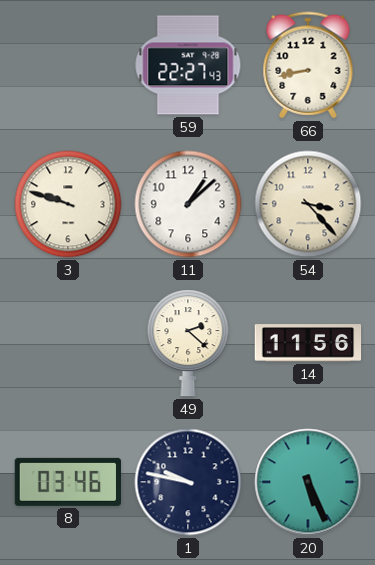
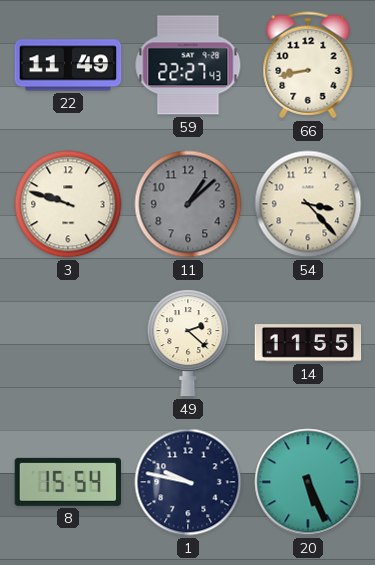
22: none -> 11:49 (68, 65)
11 dial: white -> grey (188, 204)
14: 11:56 -> 11:55 (308, 343)
8: 03:46 -> 15:54 (67, 482)
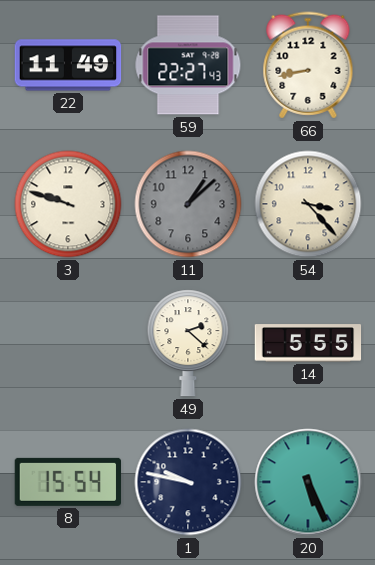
14: 11:55 -> 5:55 (308, 343)
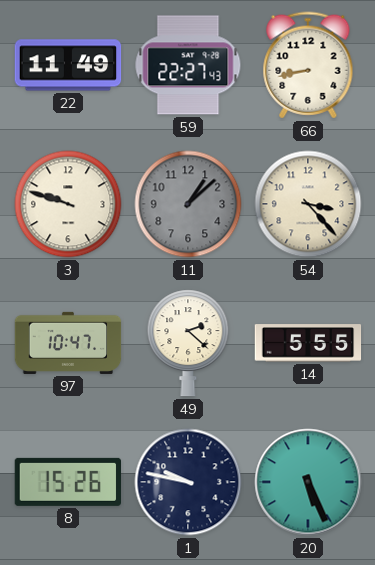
97: none -> 10:47 (68, 343)
8: 15:54 -> 15:26 (67, 482)
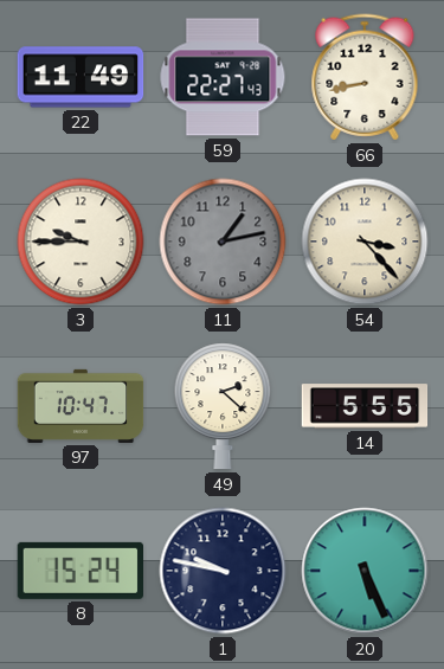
3: 9:48 -> 9:45 (81, 242)
11: 1:08 -> 1:13 (223, 242)
8: 15:26 -> 15:24 (79, 571)
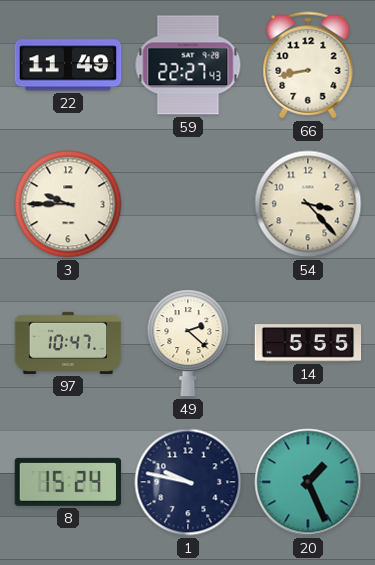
11: 1:13 -> none (223, 242)
20: 5:26 -> 1:26 (308, 482)
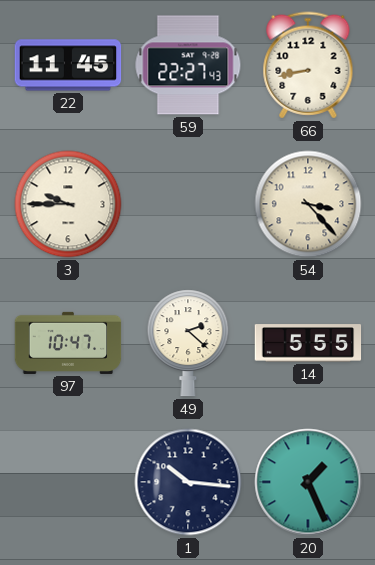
22: 11:49 -> 11:45 (68, 65)
8: 15:24 -> none (67, 482)
1: 9:47 -> 10:16 (188, 482)
